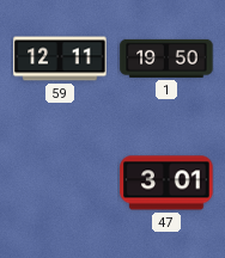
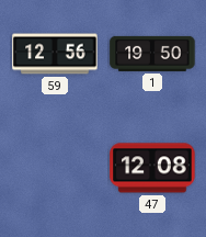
59: 12:11 -> 12:56 (55, 54)
47: 3:01 -> 12:08 (152, 168)
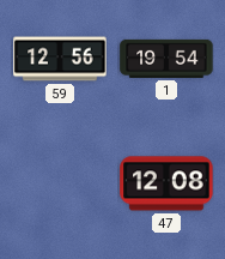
1: 19:50 -> 19:54 (166, 59)
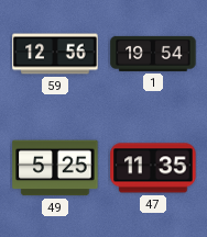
49: none -> 5:25 (55, 168)
47: 12:08 -> 11:35 (153, 168)
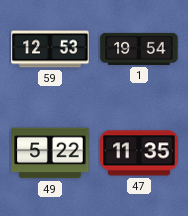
59: 12:56 -> 12:53 (50, 49)
49: 5:25 -> 5:22 (50, 153)
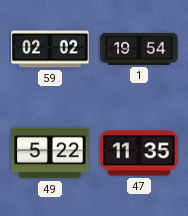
59: 12:53 -> 02:02 (50, 49)
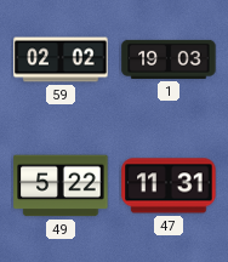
1: 19:54 -> 19:03 (169, 59)
47: 11:35 -> 11:31 (169, 186)
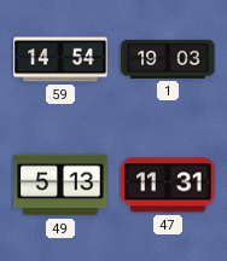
59: 02:02 -> 14:54 (60, 59)
49: 5:22 -> 5:13 (60, 185)
